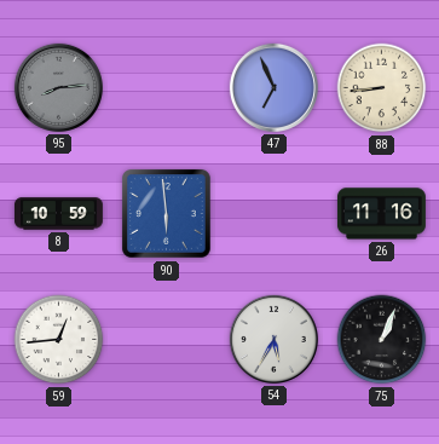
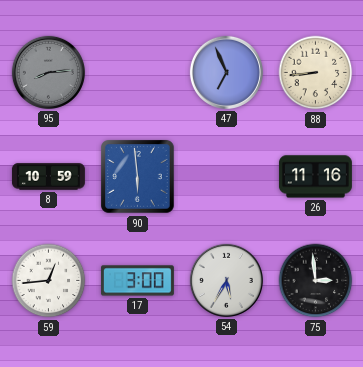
17: none -> 3:00 (137, 281)
75: 1:04 -> 2:59 (316, 281)
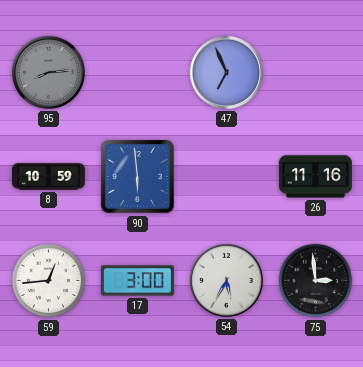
88: 8:44 -> none (316, 73)
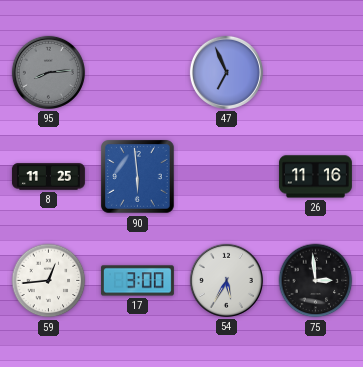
8: 10:59 -> 11:25 (48, 177)
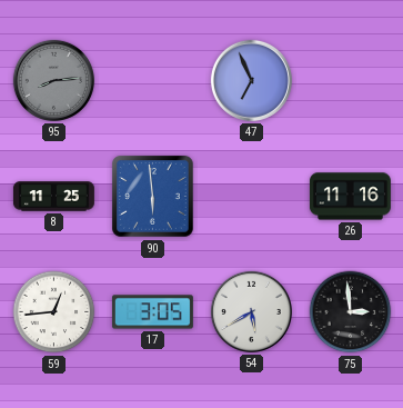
17: 3:00 -> 3:05 (152, 312)
54: 5:35 -> 5:40 (251, 311)
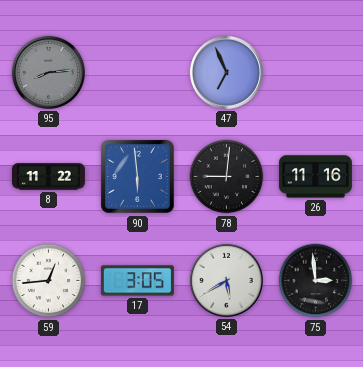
8: 11:25 -> 11:22 (48, 177)
78: none -> 9:01 (227, 177)
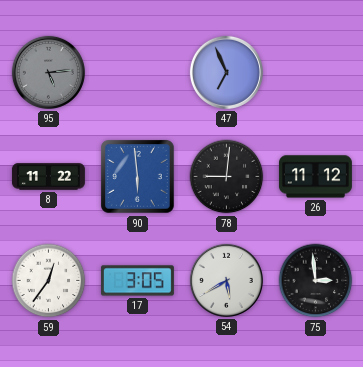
95: 8:14 -> 5:14 (48, 72)
26: 11:16 -> 11:12 (315, 177)
59: 12:44 -> 12:36 (49, 281)
